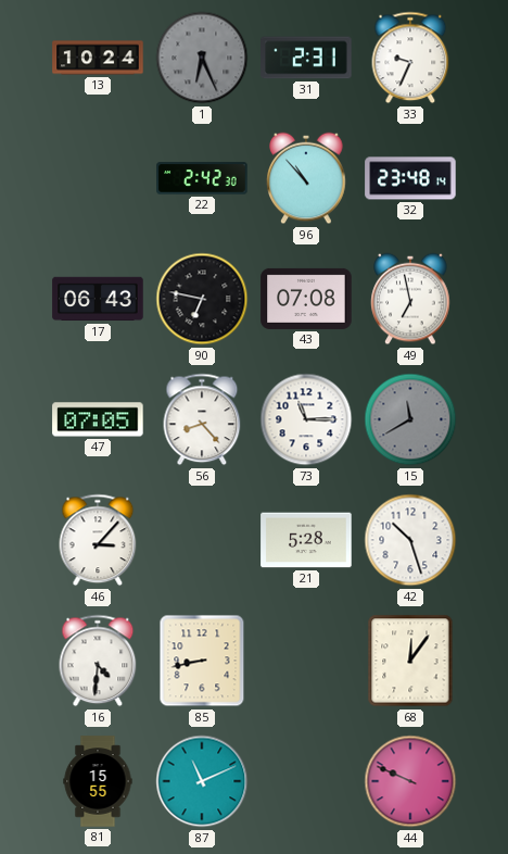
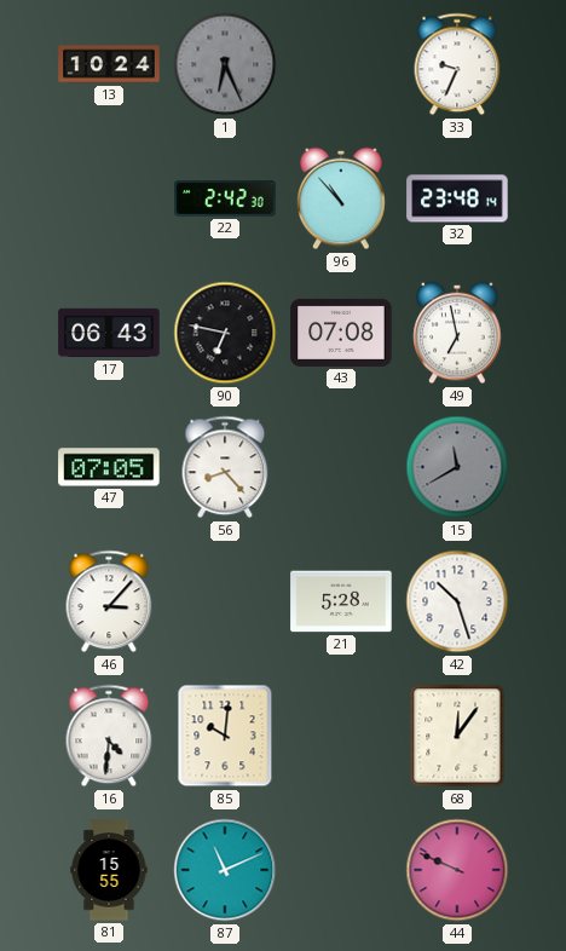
31: 2:31 -> none (306, 58)
73: 11:15 -> none (306, 419)
85: 8:43 -> 10:01 (225, 736)
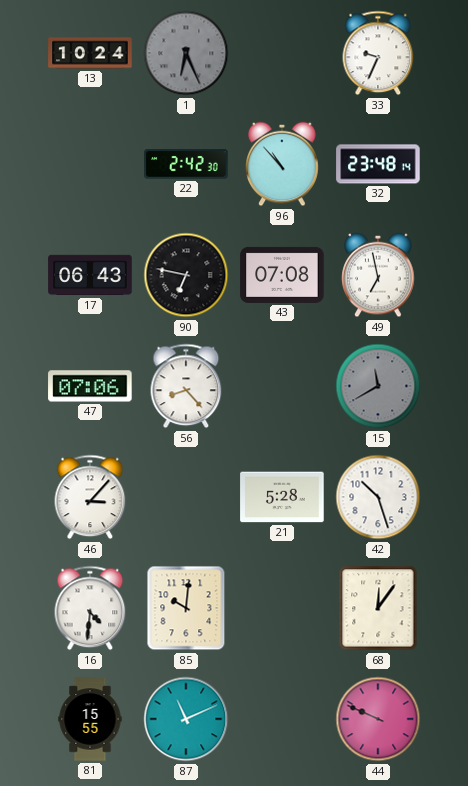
47: 07:05 -> 07:06 (90, 386)
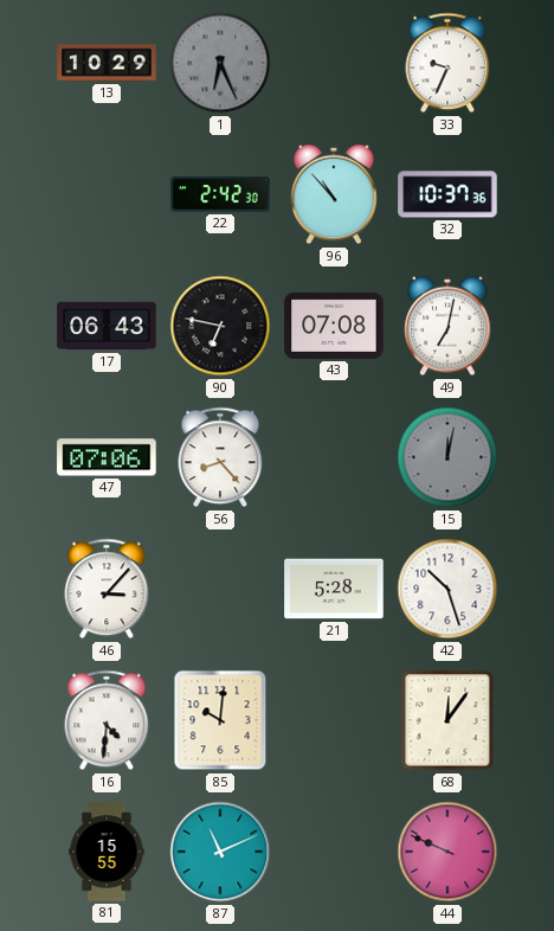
13: 10:24 -> 10:29 (107, 63)
32: 23:48 -> 10:37 (447, 194)
49: 6:58 -> 7:02 (447, 326)
15: 11:40 -> 12:02 (447, 457)
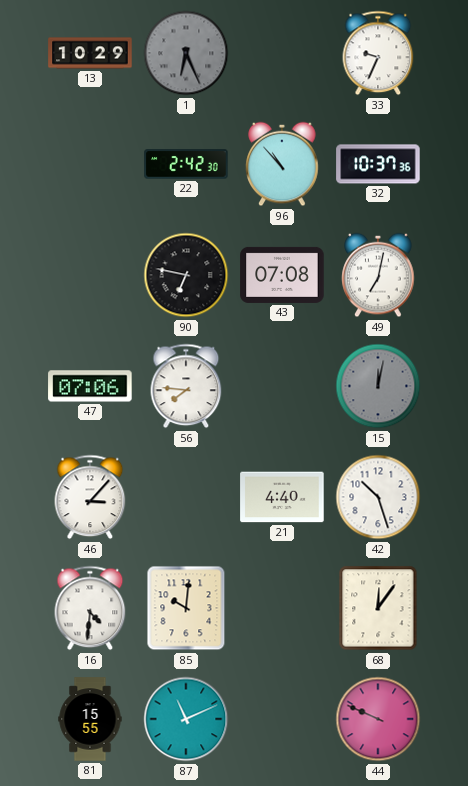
17: 06:43 -> none (107, 326)
56: 8:23 -> 7:46 (186, 386)
21: 5:28 -> 4:40 (282, 497)
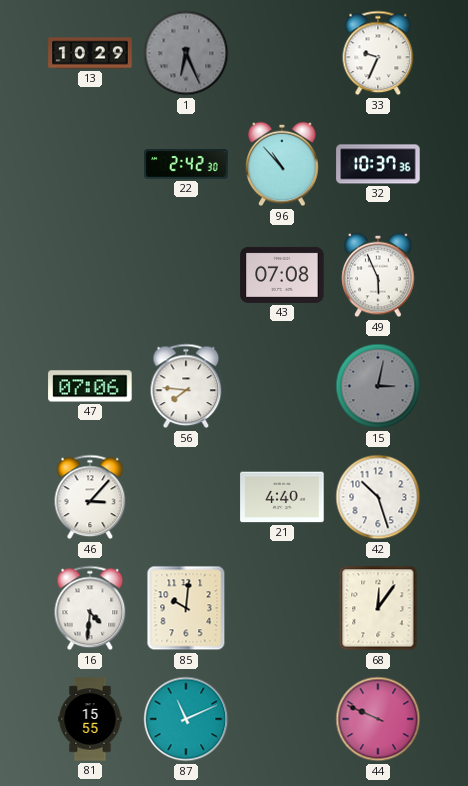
90: 6:47 -> none (186, 275)
49: 7:02 -> 5:56 (378, 275)
15: 12:02 -> 3:02 (378, 386)
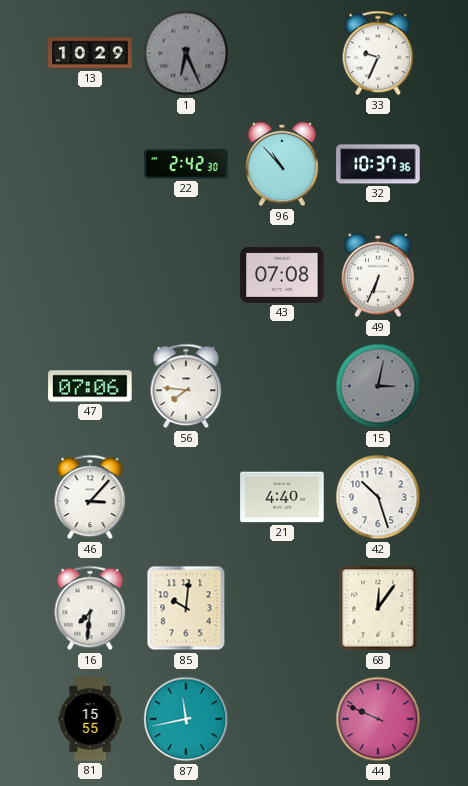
49: 5:56 -> 6:34 (378, 275)
16: 4:31 -> 7:31 (90, 608)
87: 11:11 -> 11:43 (186, 719)
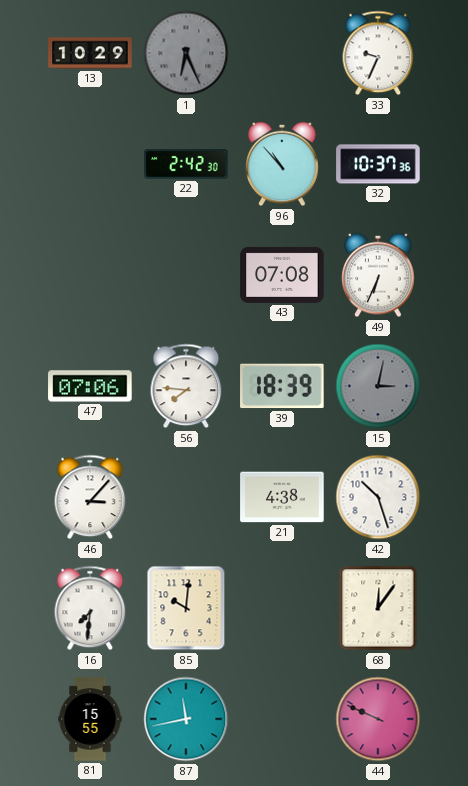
39: none -> 18:39 (282, 386)
21: 4:40 -> 4:38 (282, 497)
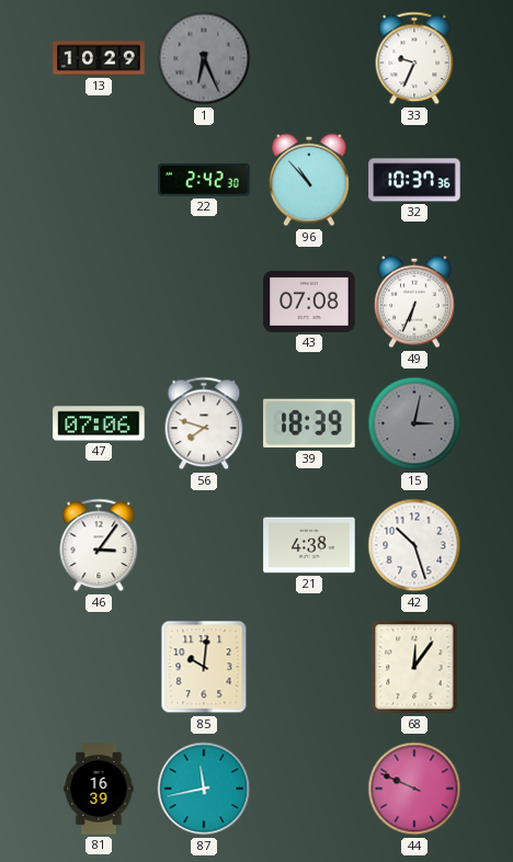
56: 7:46 -> 7:48 (204, 423)
46: 3:07 -> 3:06 (99, 545)
16: 7:31 -> none (90, 608)
81: 15:55 -> 16:39 (99, 789)
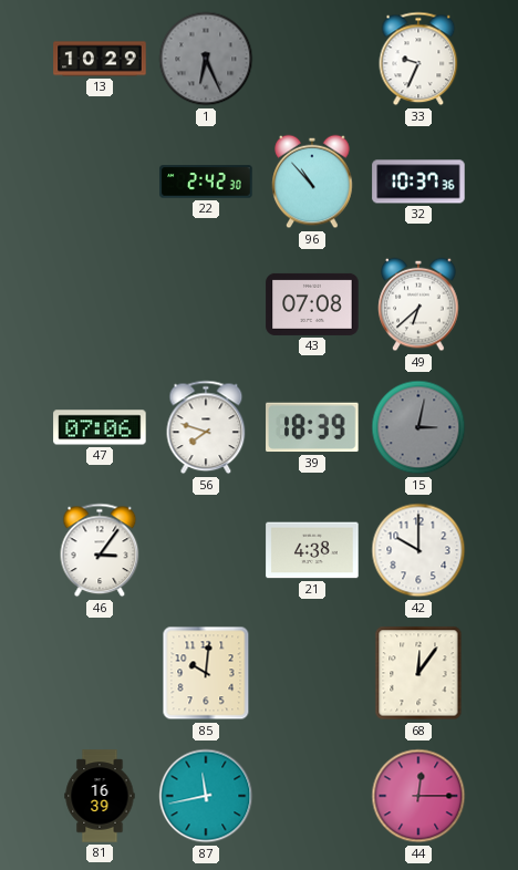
49: 6:34 -> 6:38 (418, 304)
42: 10:27 -> 10:00 (418, 550)
44: 9:49 -> 12:15 (418, 796)
